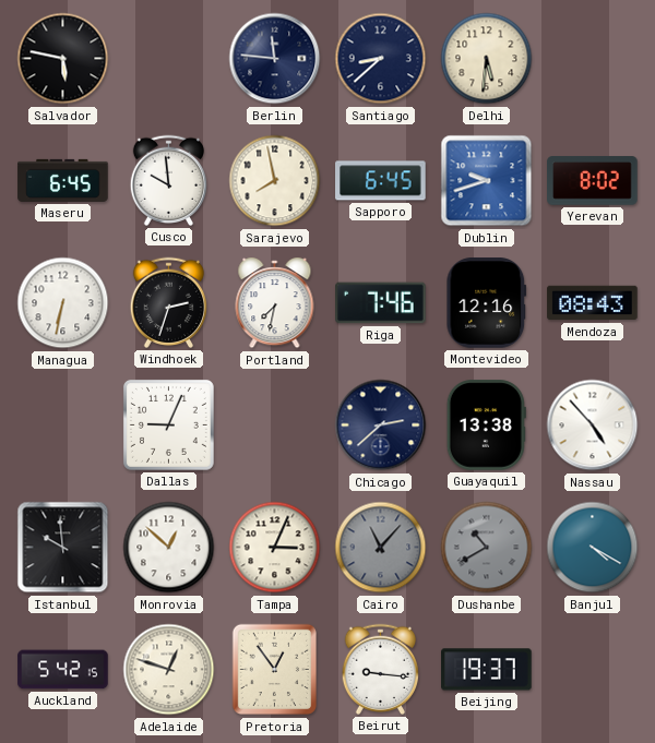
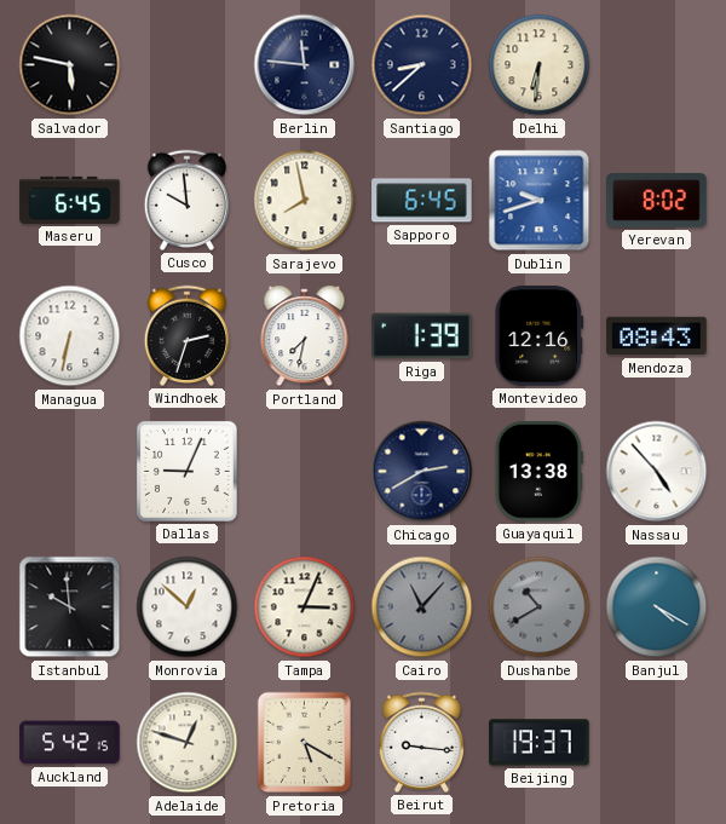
Delhi: 5:31 -> 6:31 (540, 65)
Riga: 7:46 -> 1:39 (422, 336)
Chicago: 2:38 -> 2:40 (422, 472)
Pretoria: 12:54 -> 5:20 (304, 743)
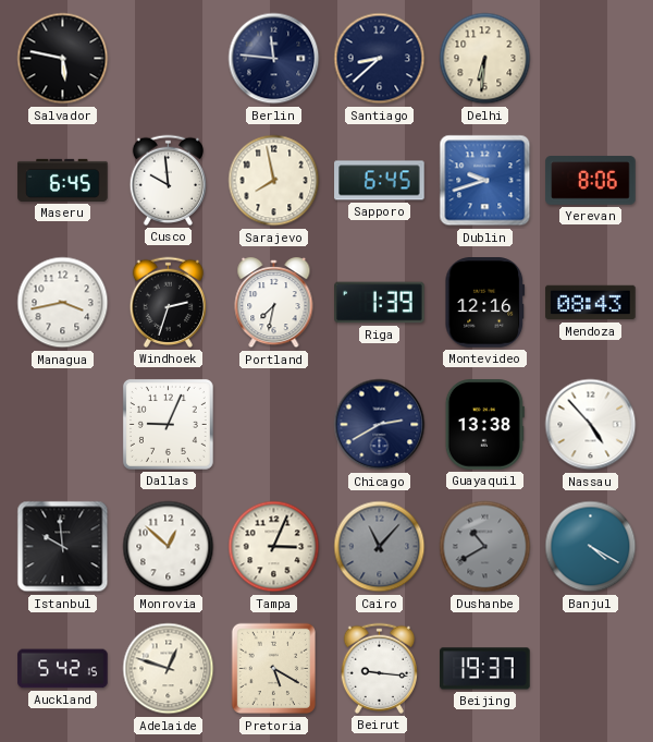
Yerevan: 8:02 -> 8:06 (591, 181)
Managua: 6:32 -> 3:43 (63, 303)
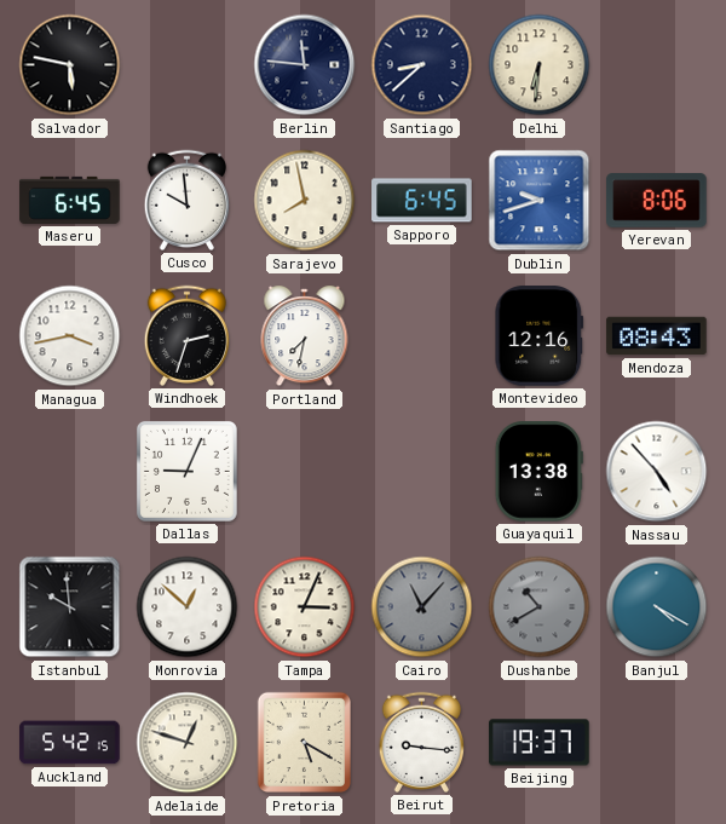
Riga: 1:39 -> none (380, 303)
Chicago: 2:40 -> none (380, 425)
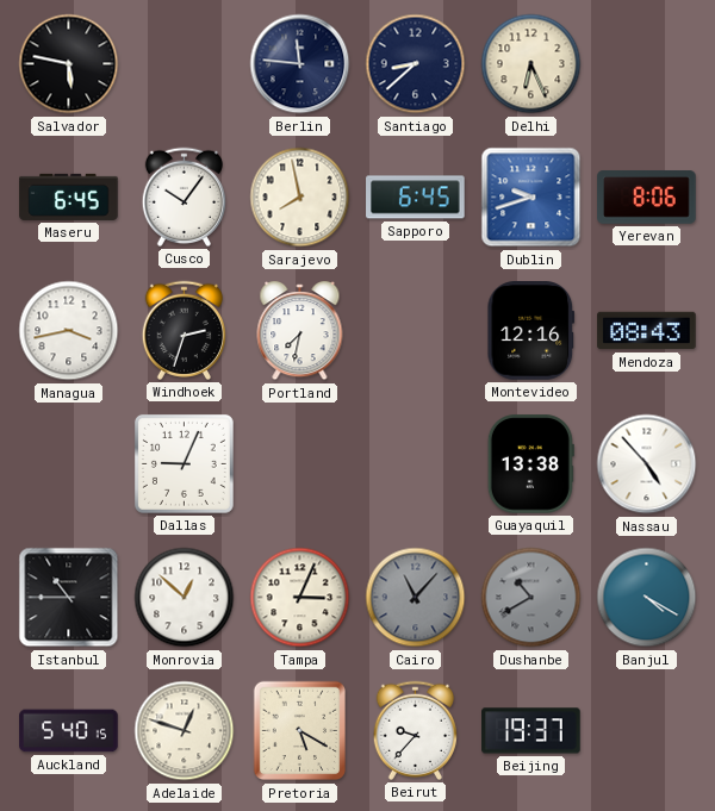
Delhi: 6:31 -> 6:26 (531, 64)
Cusco: 9:59 -> 10:06 (184, 196)
Istanbul: 9:59 -> 10:45 (69, 598)
Auckland: 5:42 -> 5:40 (69, 731)
Beirut: 9:16 -> 9:37 (415, 730)
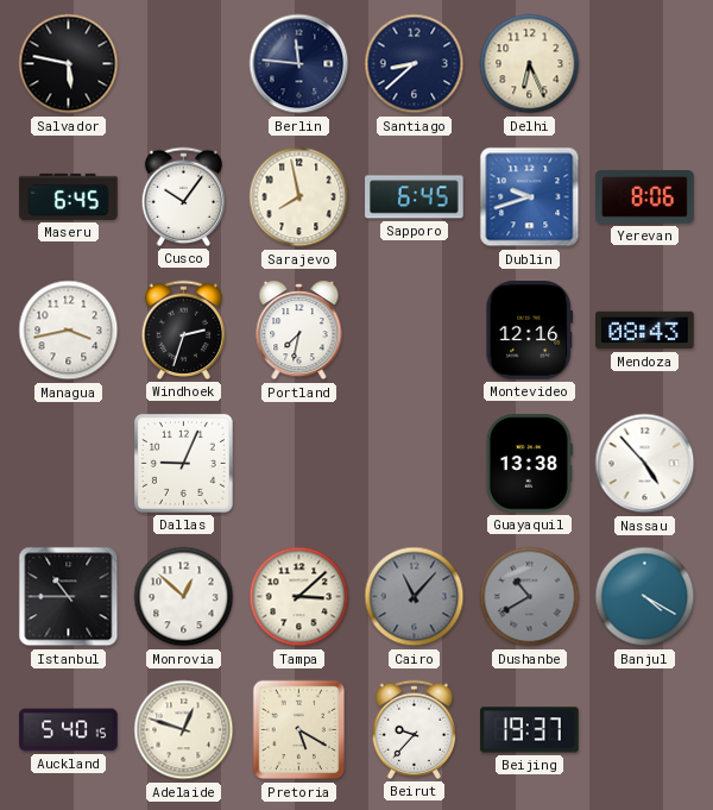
Tampa: 3:04 -> 3:08 (299, 597)
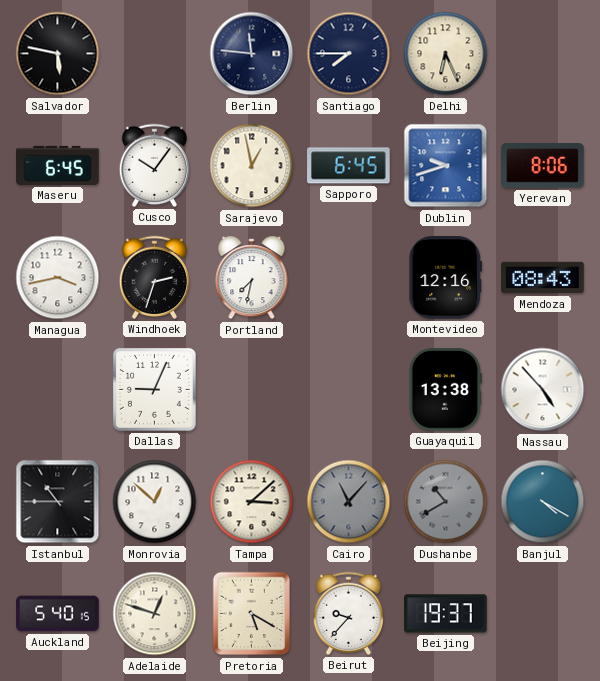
Santiago: 8:38 -> 7:45 (349, 54)
Sarajevo: 7:58 -> 12:58 (252, 166)
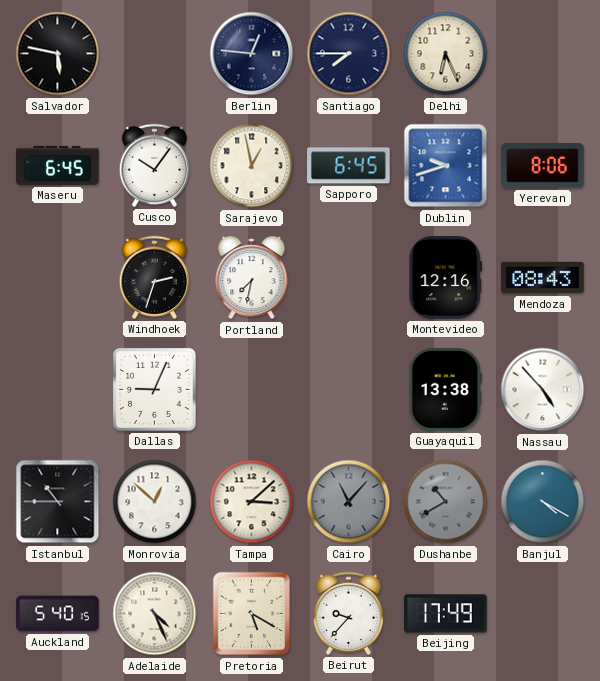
Berlin: 11:46 -> 12:46 (252, 54)
Managua: 3:43 -> none (58, 278)
Adelaide: 12:48 -> 4:26 (155, 614)
Beijing: 19:37 -> 17:49 (446, 614)
